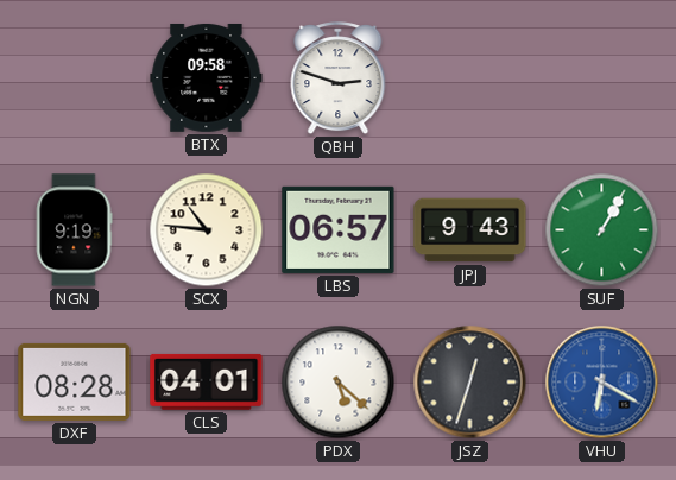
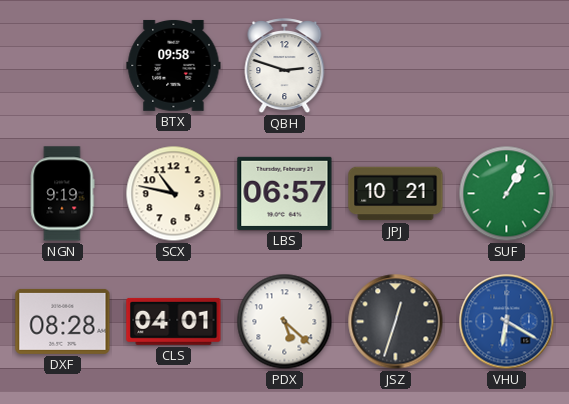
SCX: 10:46 -> 10:47 (174, 194)
JPJ: 9:43 -> 10:21 (396, 194)
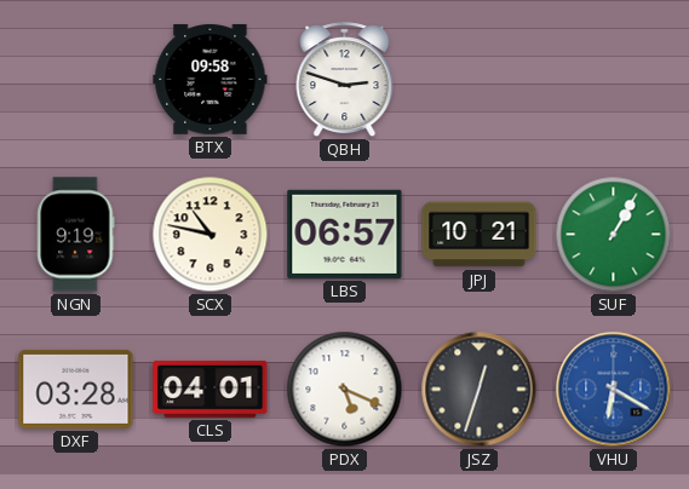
DXF: 08:28 -> 03:28 (76, 389)
PDX: 5:22 -> 5:19 (345, 390)
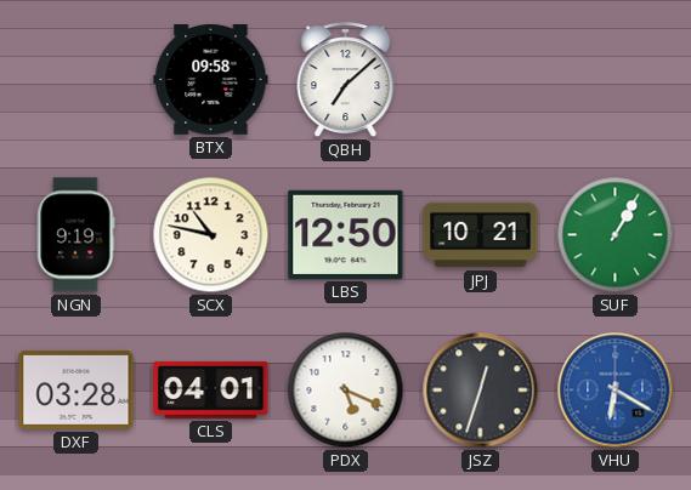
QBH: 2:48 -> 7:08 (346, 80)
LBS: 06:57 -> 12:50 (346, 234)
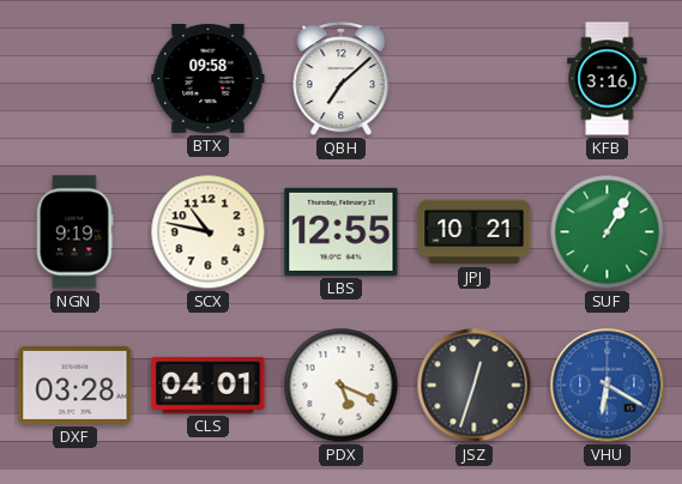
KFB: none -> 3:16 (608, 79)
LBS: 12:50 -> 12:55 (342, 231)
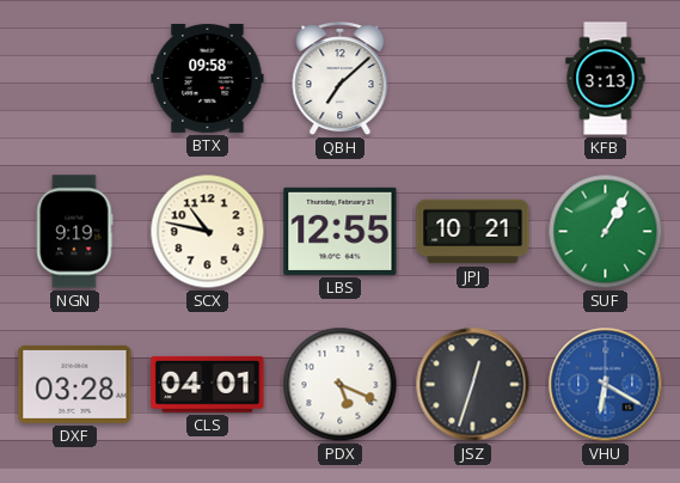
KFB: 3:16 -> 3:13 (606, 79)
